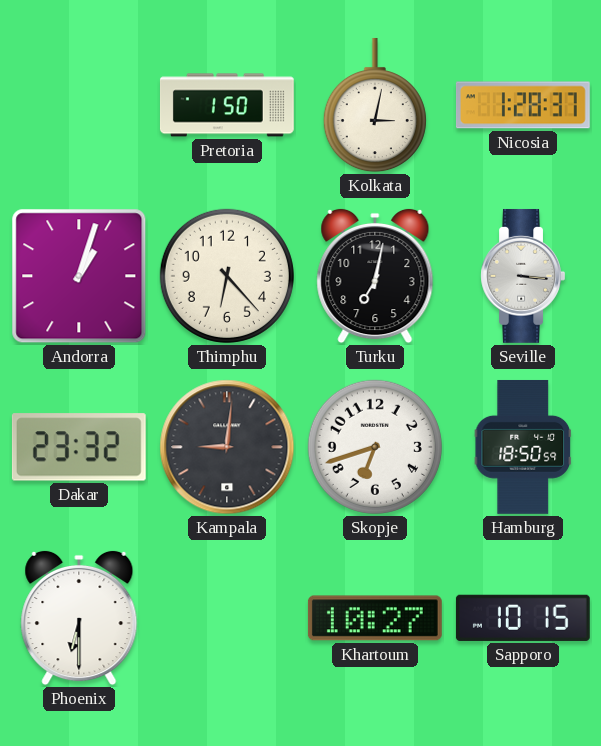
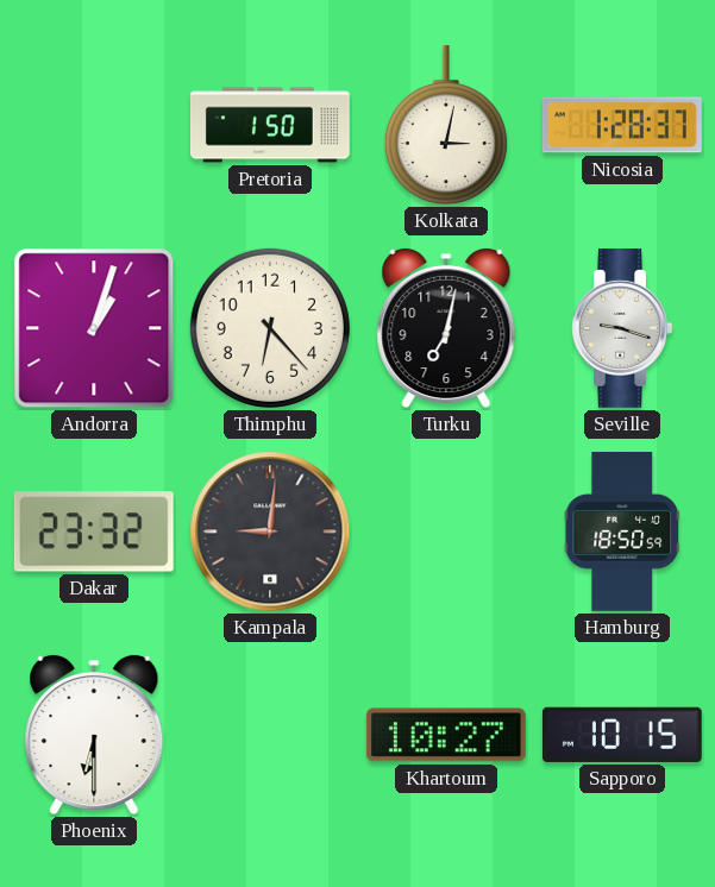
Seville: 3:16 -> 9:18 (622, 328)
Skopje: 6:42 -> none (375, 447)
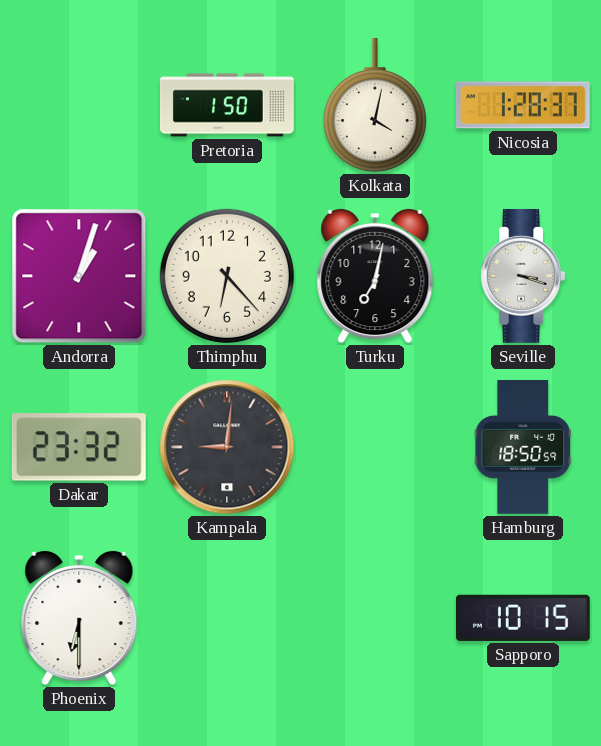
Kolkata: 3:02 -> 4:02 (375, 105)
Seville: 9:18 -> 3:18 (523, 276)
Khartoum: 10:27 -> none (446, 735)
